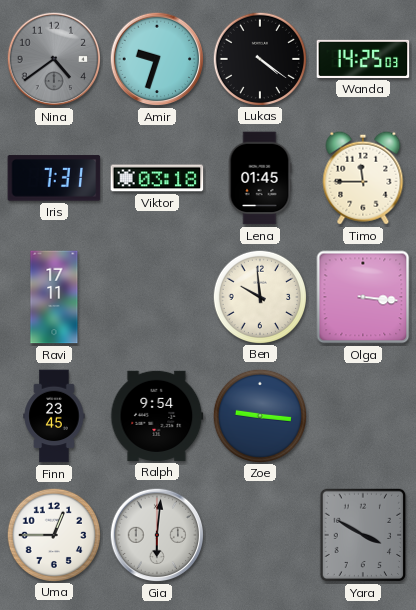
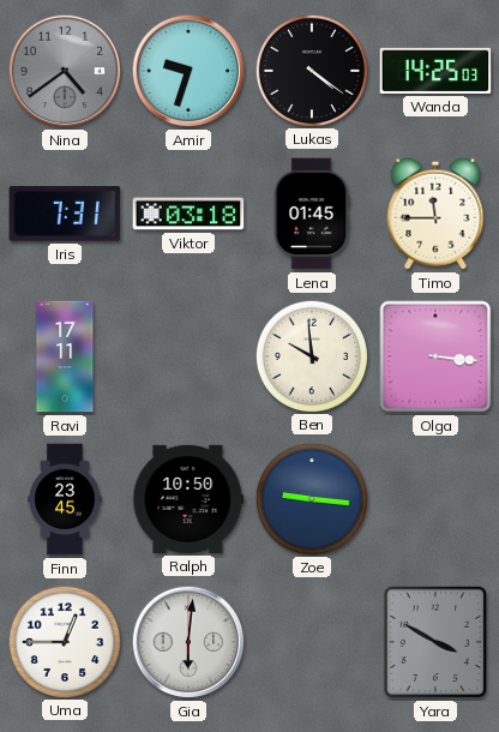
Ralph: 9:54 -> 10:50 (188, 499)
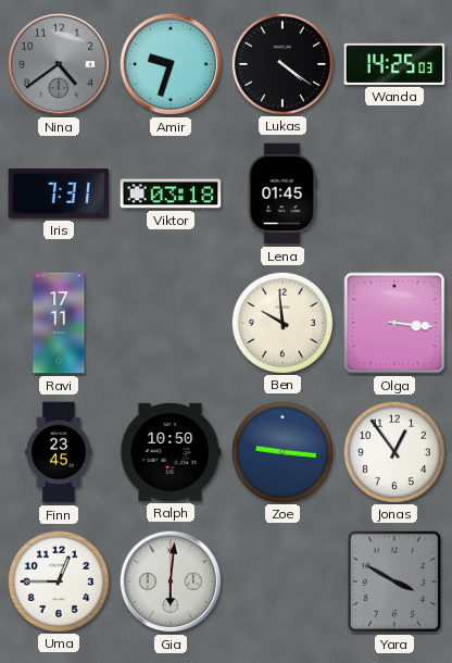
Timo: 11:45 -> none (435, 214)
Jonas: none -> 12:54 (393, 451)
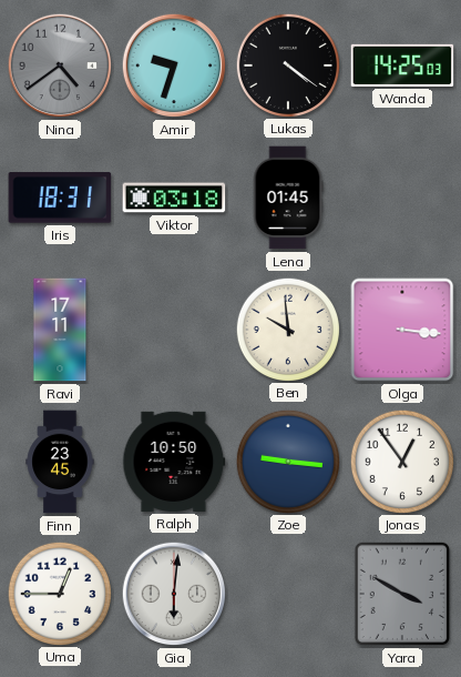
Iris: 7:31 -> 18:31 (60, 198)
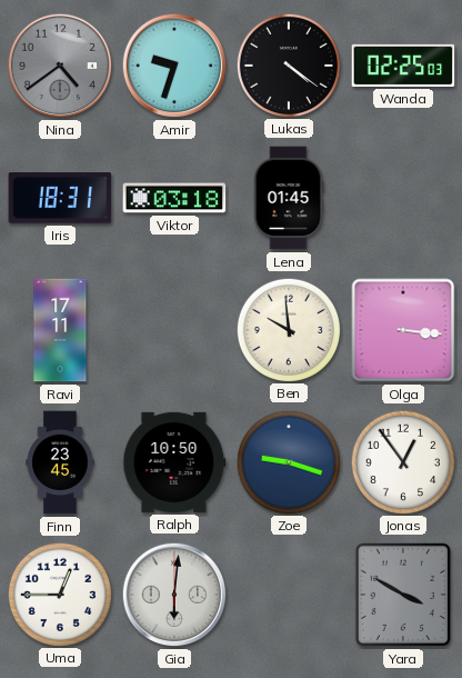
Wanda: 14:25 -> 02:25 (403, 66)
Zoe: 9:16 -> 9:18 (288, 461)
